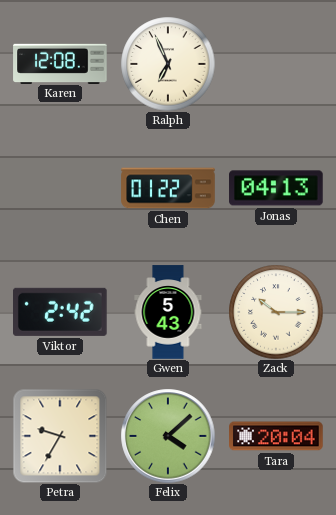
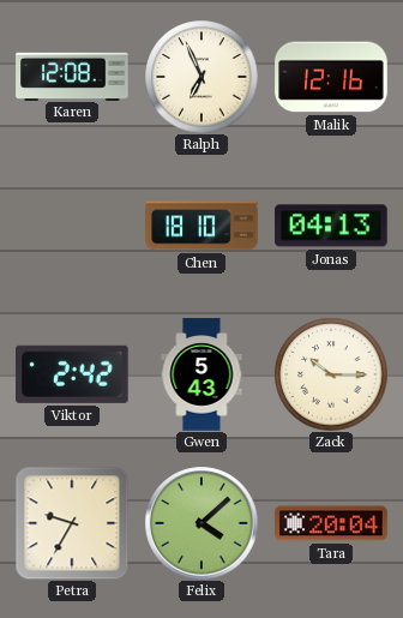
Malik: none -> 12:16 (331, 77)
Chen: 01:22 -> 18:10 (201, 226)
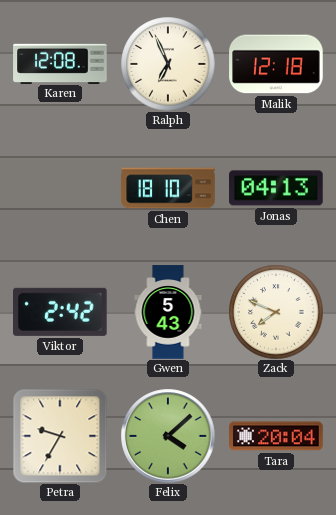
Malik: 12:16 -> 12:18 (276, 64)
Zack: 10:15 -> 7:49 (276, 312)
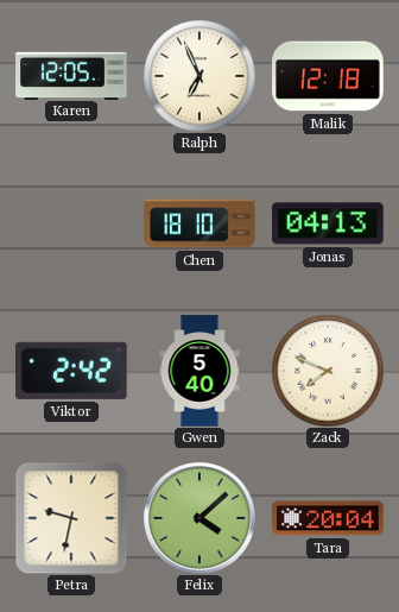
Karen: 12:08 -> 12:05 (71, 75)
Gwen: 5:43 -> 5:40 (199, 371)
Petra: 9:35 -> 9:32 (71, 518)
